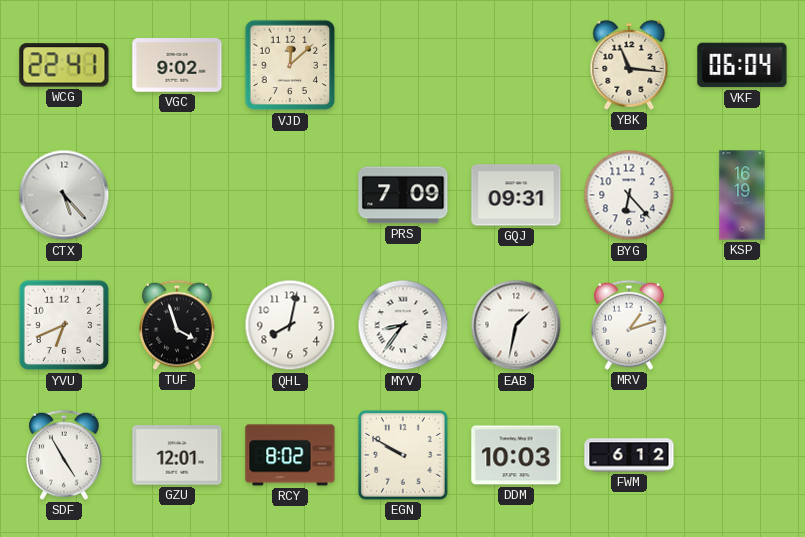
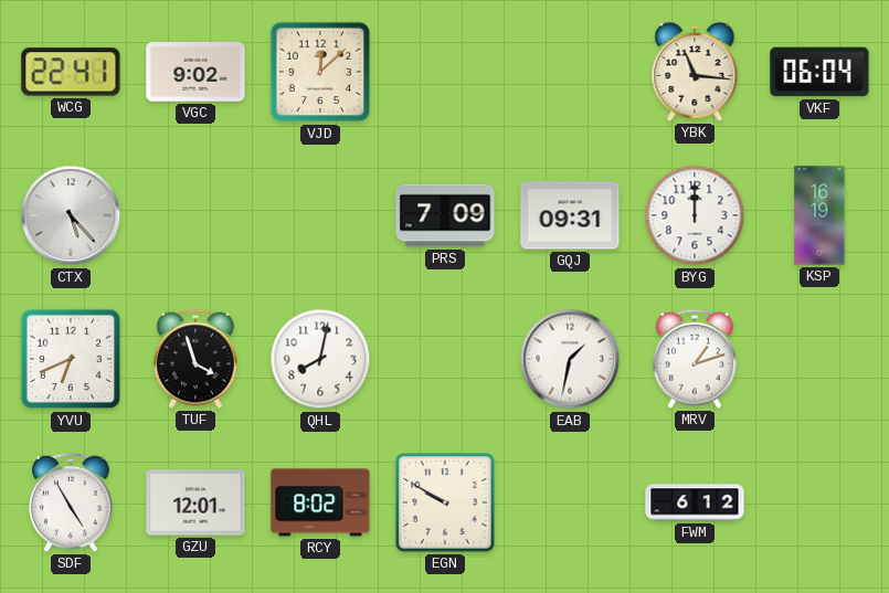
BYG: 6:23 -> 12:00 (695, 215)
MYV: 8:36 -> none (403, 325)
DDM: 10:03 -> none (516, 455)
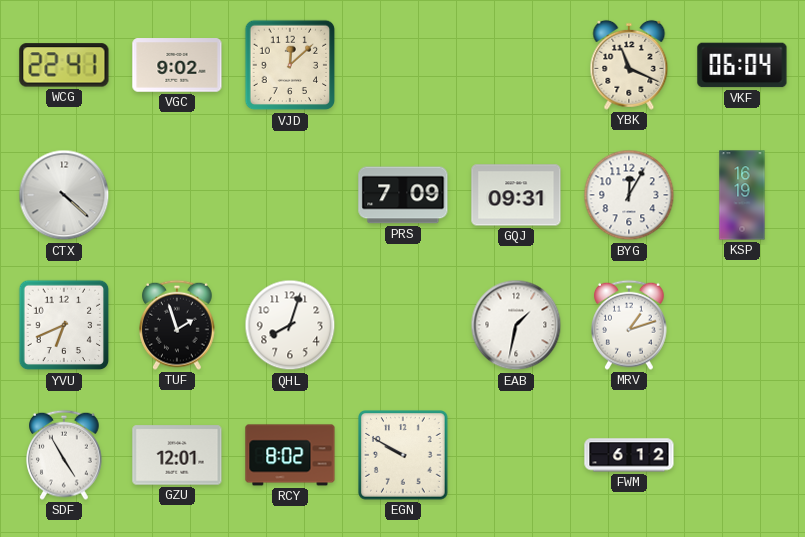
YBK: 11:16 -> 11:19 (629, 65)
CTX: 5:23 -> 4:22 (64, 195)
BYG: 12:00 -> 12:05 (629, 195)
TUF: 3:57 -> 1:57 (178, 325)
QHL: 8:02 -> 8:03 (290, 325)
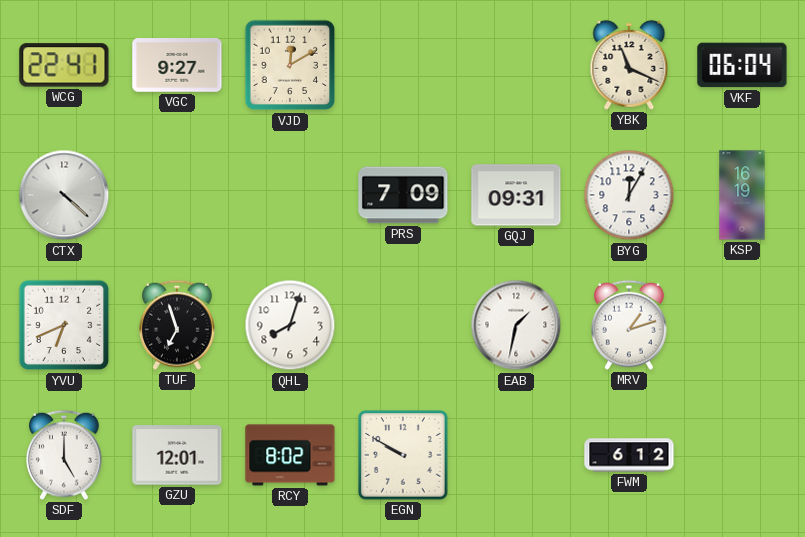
VGC: 9:02 -> 9:27 (177, 65)
VJD: 12:08 -> 12:10 (290, 65)
TUF: 1:57 -> 6:57 (178, 325)
SDF: 4:55 -> 5:00 (65, 455)
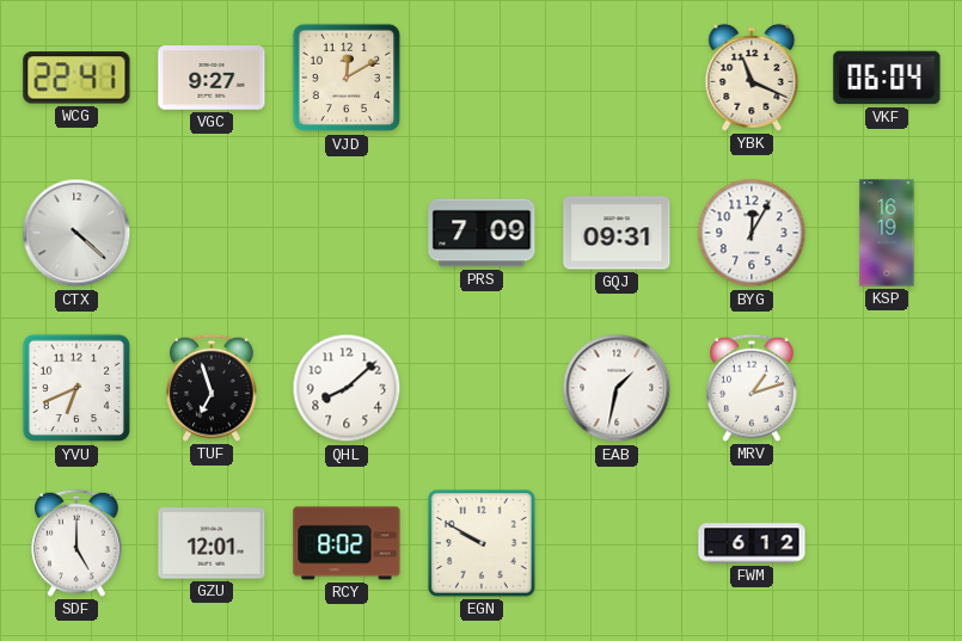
QHL: 8:03 -> 8:08 (347, 388)
